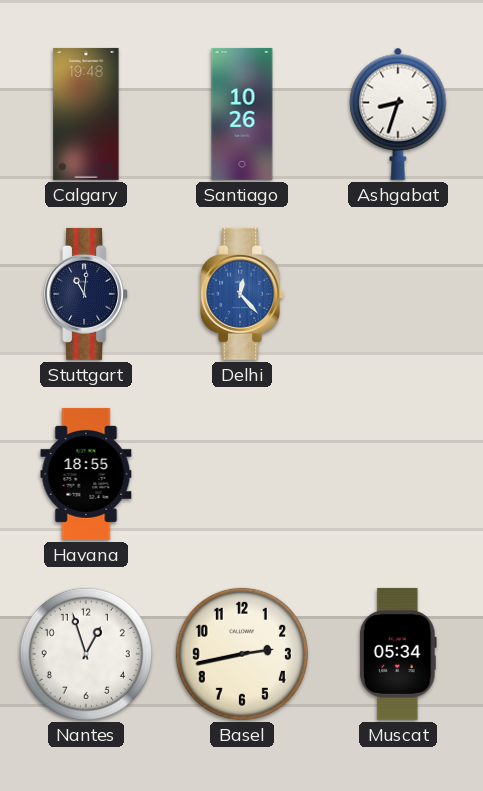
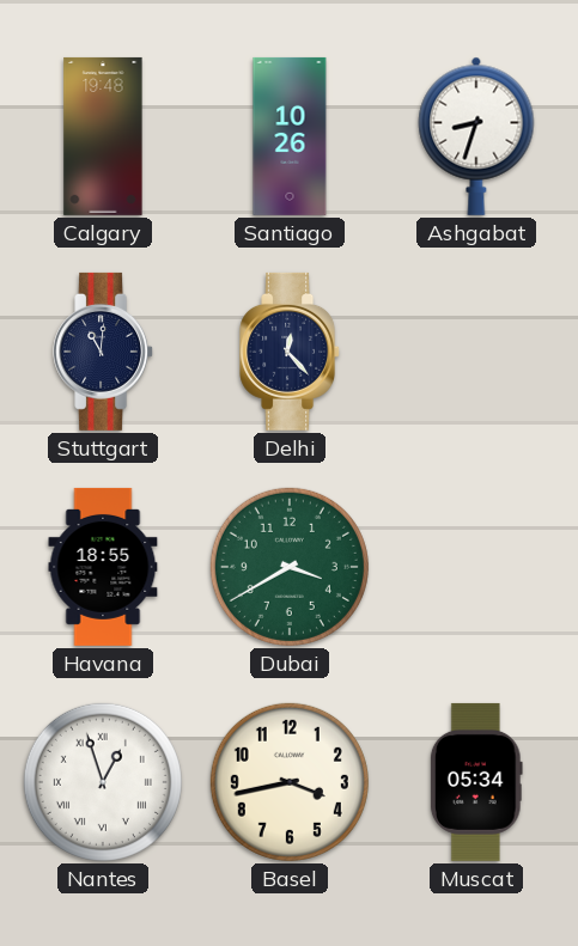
Delhi dial: blue -> navy (291, 352)
Dubai: none -> 3:40 (290, 567)
Nantes numerals: Arabic -> Roman (103, 782)
Basel: 2:43 -> 3:43 (290, 782)
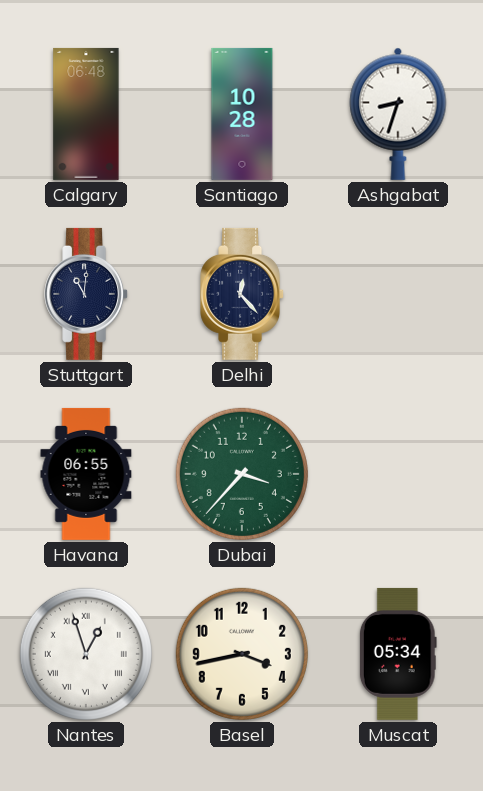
Calgary: 19:48 -> 06:48 (86, 114)
Santiago: 10:26 -> 10:28 (242, 114)
Havana: 18:55 -> 06:55 (86, 474)
Dubai: 3:40 -> 3:37 (242, 474)
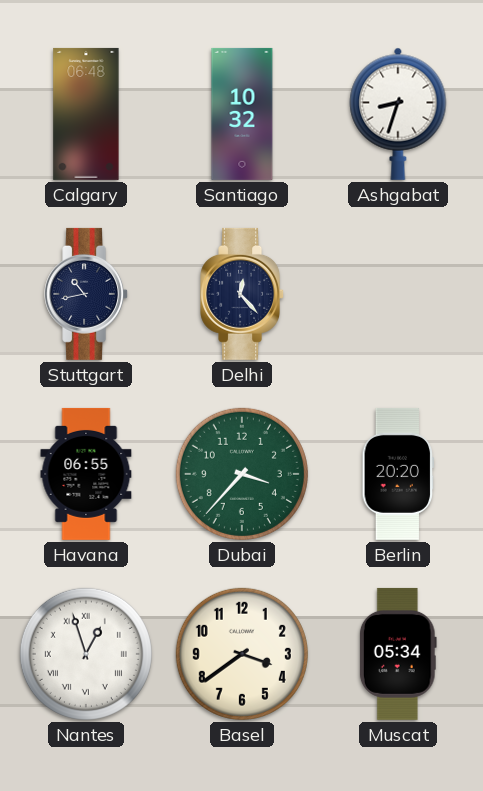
Santiago: 10:28 -> 10:32 (242, 114)
Stuttgart: 11:01 -> 10:43 (87, 294)
Berlin: none -> 20:20 (398, 474)
Basel: 3:43 -> 3:39 (242, 654)
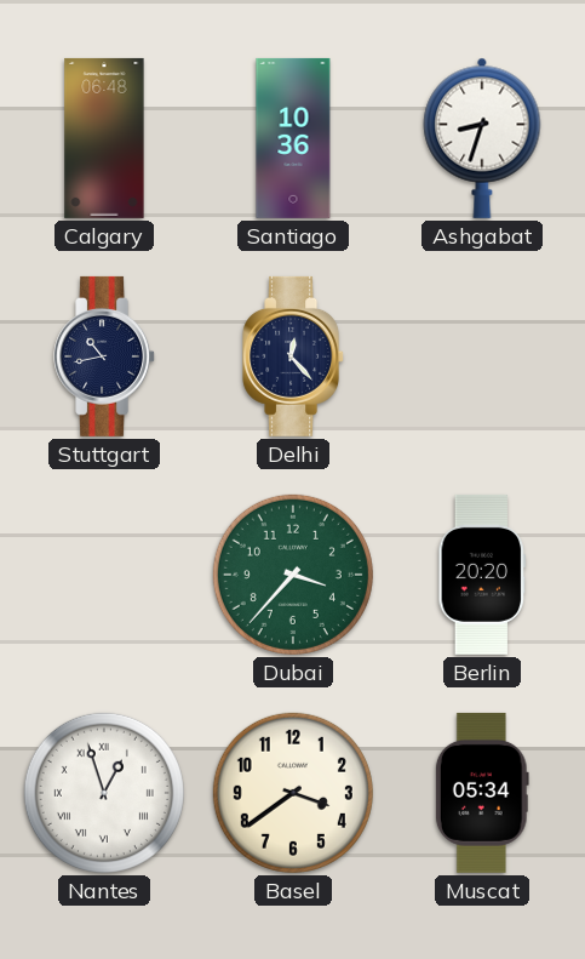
Santiago: 10:32 -> 10:36 (293, 138)
Havana: 06:55 -> none (86, 474)
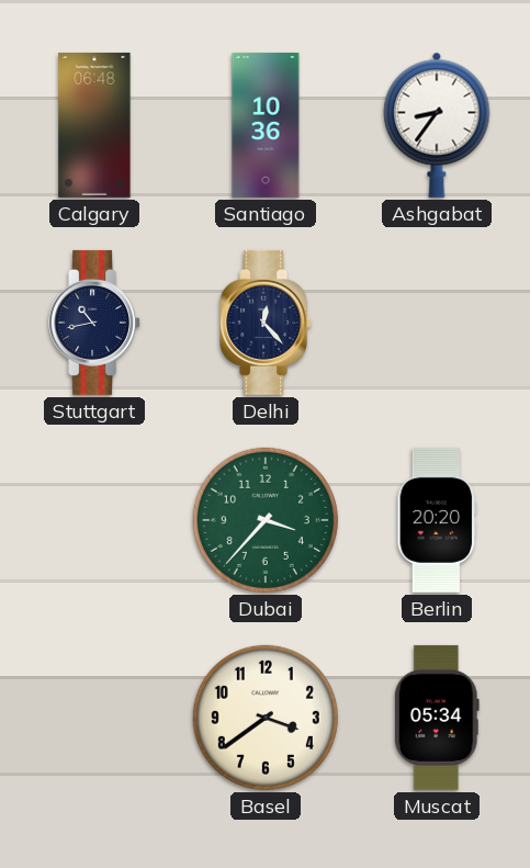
Ashgabat: 8:33 -> 8:36 (437, 125)
Nantes: 12:57 -> none (104, 793)
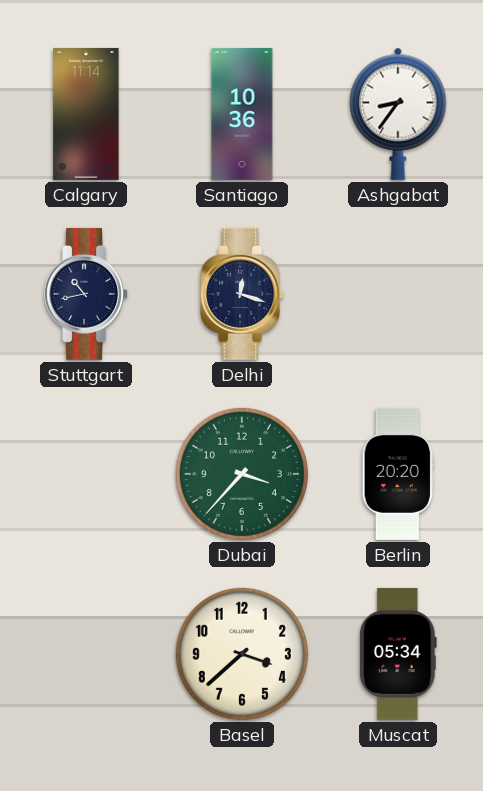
Calgary: 06:48 -> 11:14 (86, 114)
Delhi: 12:23 -> 12:18 (243, 294)
Basel: 3:39 -> 3:38 (242, 654)
